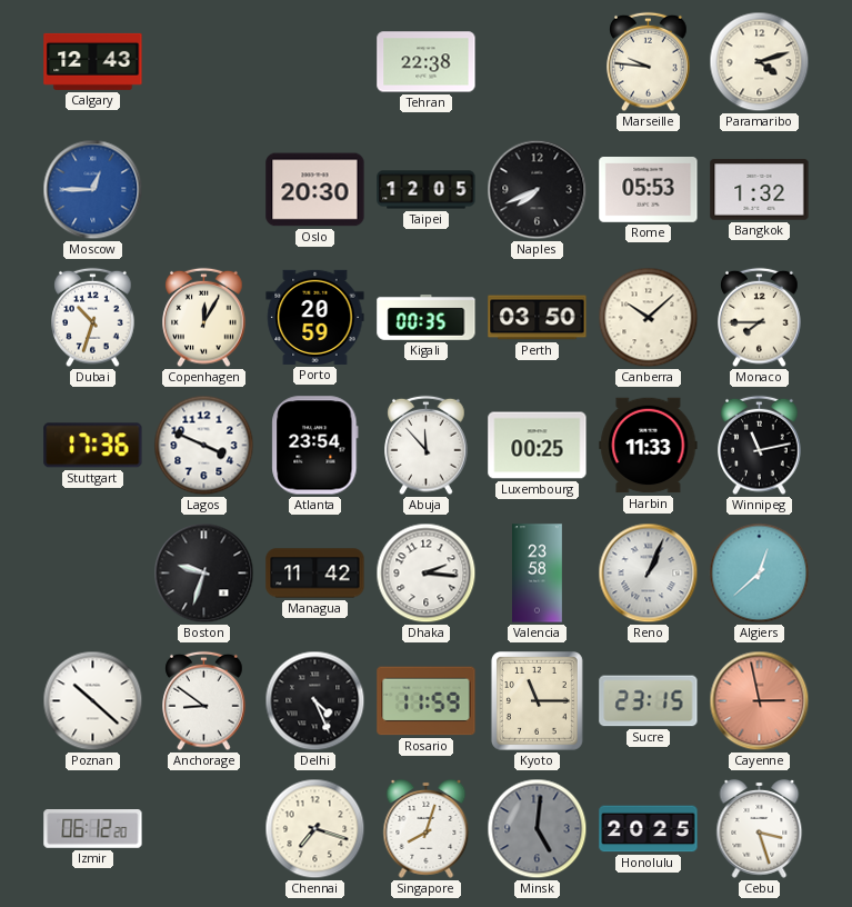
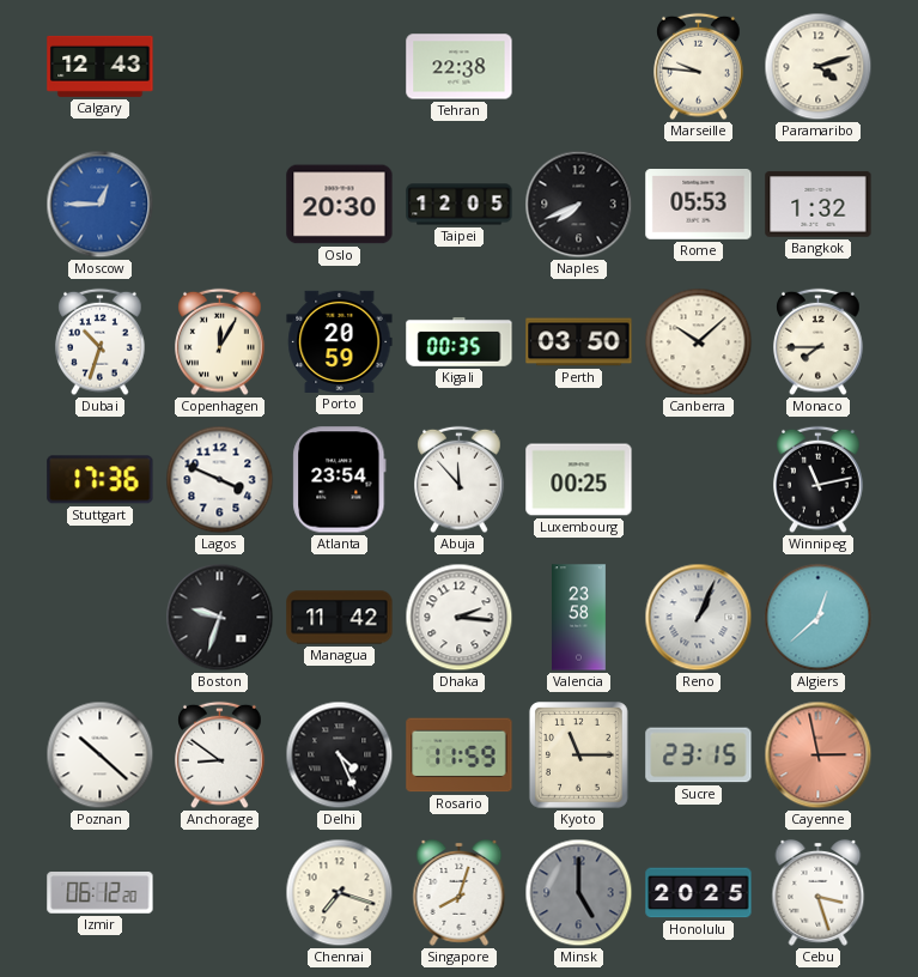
Harbin: 11:33 -> none (649, 446)
Minsk: 5:01 -> 5:00 (579, 893)
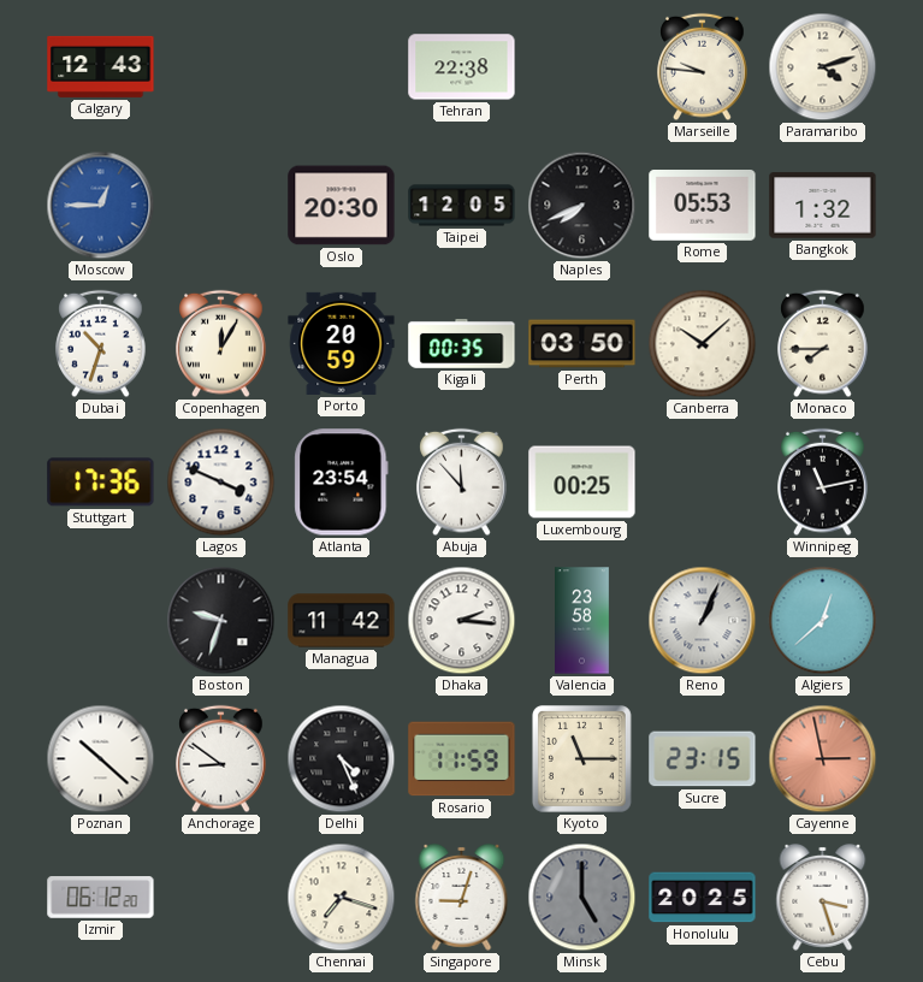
Singapore: 8:03 -> 9:03 (462, 897)
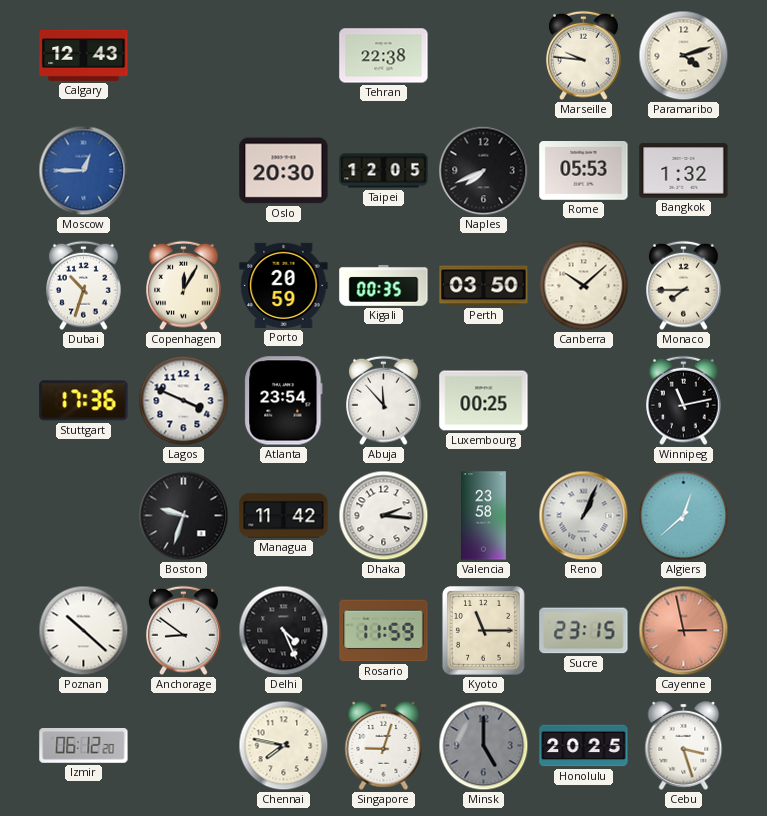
Chennai: 7:18 -> 7:47 (284, 746)
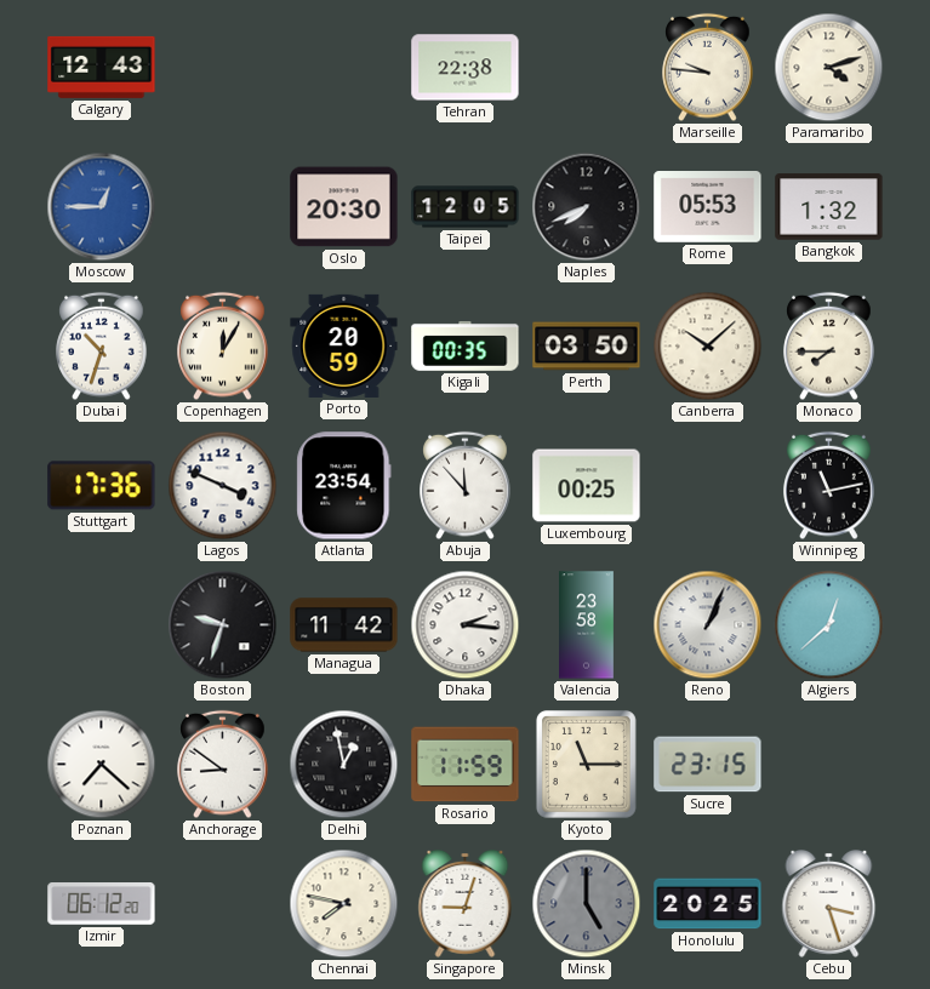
Poznan: 10:22 -> 7:22 (102, 765)
Delhi: 4:26 -> 12:58 (344, 765)
Cayenne: 2:58 -> none (684, 631)
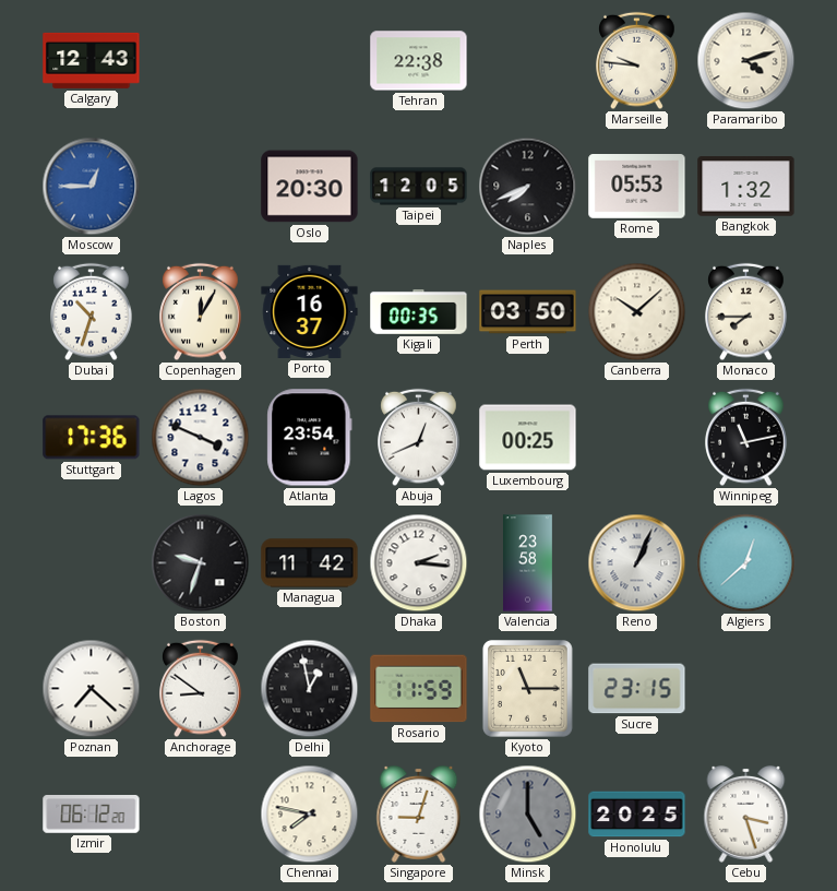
Porto: 20:59 -> 16:37 (310, 311)
Abuja: 11:53 -> 12:41 (419, 438)
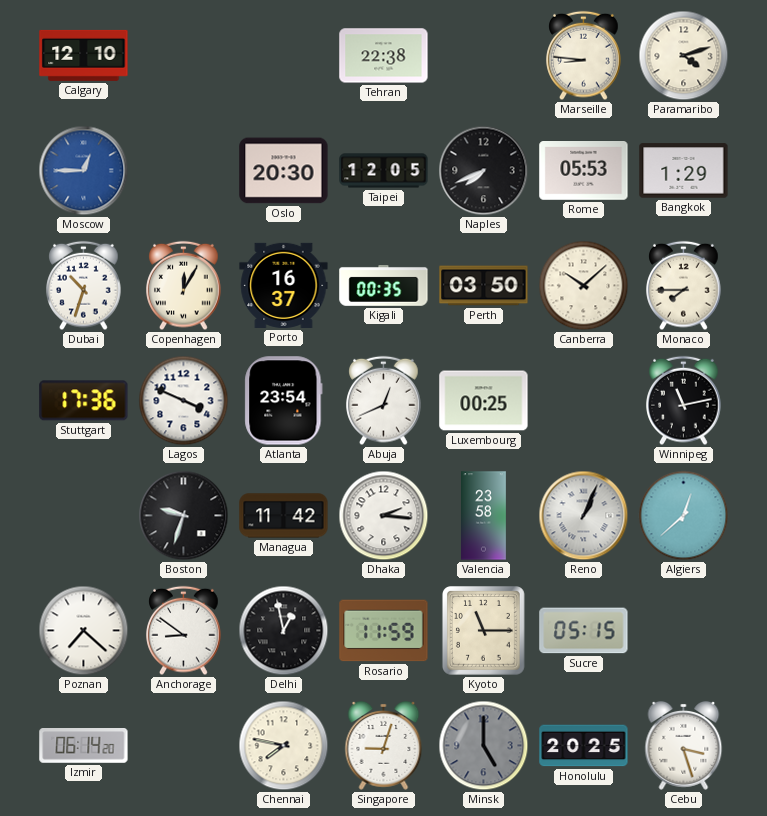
Calgary: 12:43 -> 12:10 (84, 55)
Marseille: 9:46 -> 8:46 (584, 56)
Bangkok: 1:32 -> 1:29 (684, 171)
Sucre: 23:15 -> 05:15 (584, 631)
Izmir: 06:12 -> 06:14 (84, 746)
